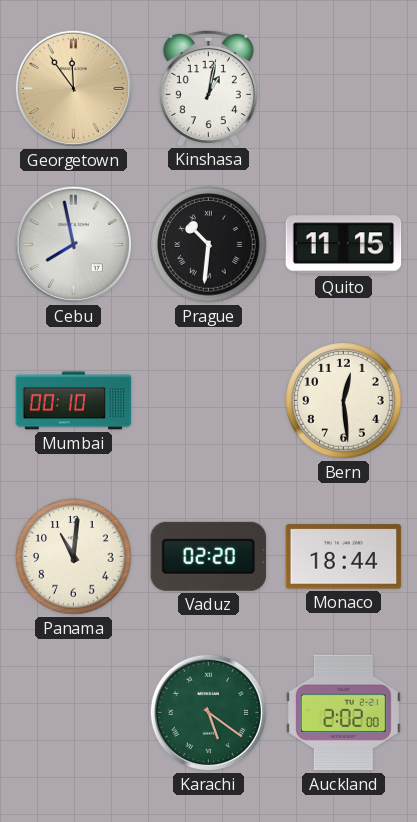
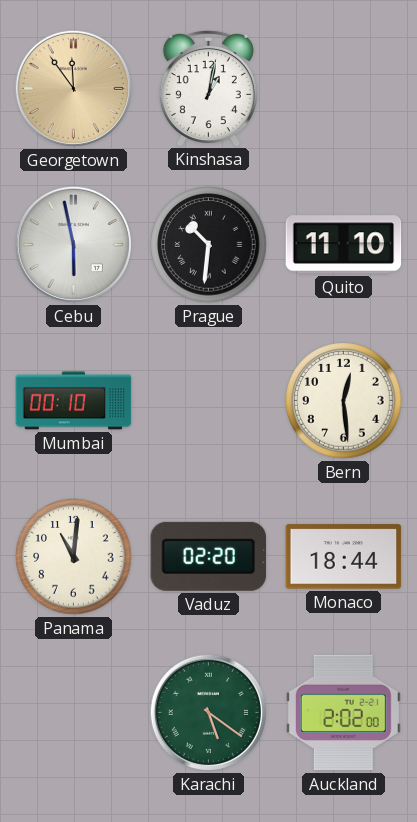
Cebu: 7:58 -> 5:58 (73, 244)
Quito: 11:15 -> 11:10 (344, 245)
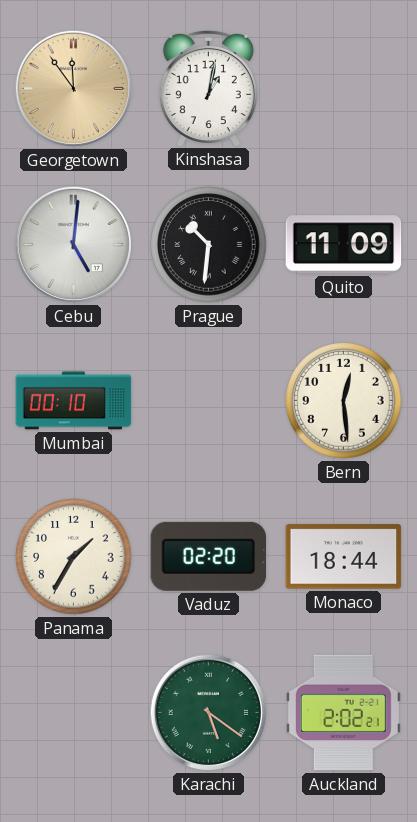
Cebu: 5:58 -> 5:01 (73, 244)
Quito: 11:10 -> 11:09 (344, 245)
Panama: 11:01 -> 1:35 (74, 557)
Auckland: 2:02:00 -> 2:02:21 (343, 713)
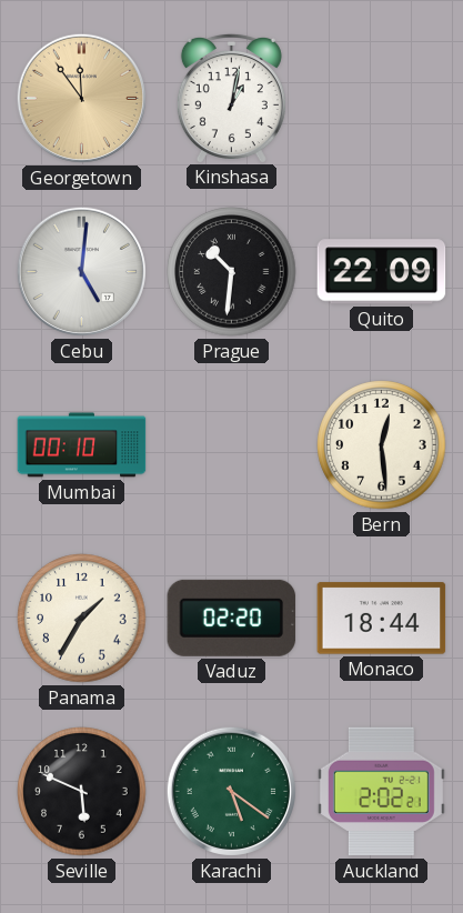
Quito: 11:09 -> 22:09 (382, 272)
Seville: none -> 5:49 (82, 792)
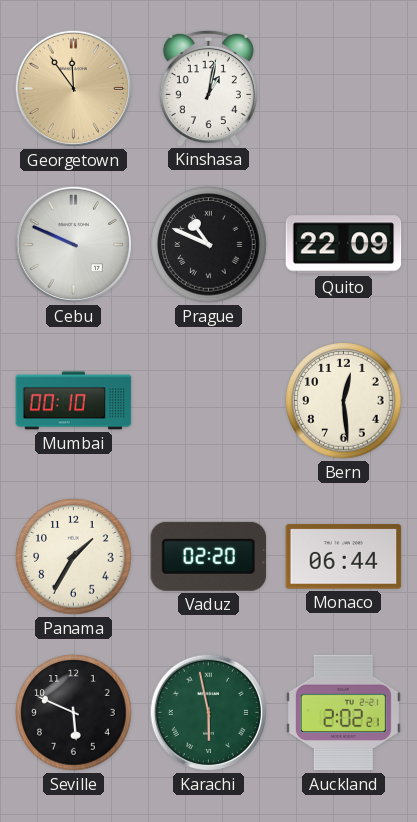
Cebu: 5:01 -> 9:49 (73, 244)
Prague: 10:31 -> 10:49 (209, 245)
Monaco: 18:44 -> 06:44 (344, 557)
Karachi: 5:21 -> 5:58 (208, 712)
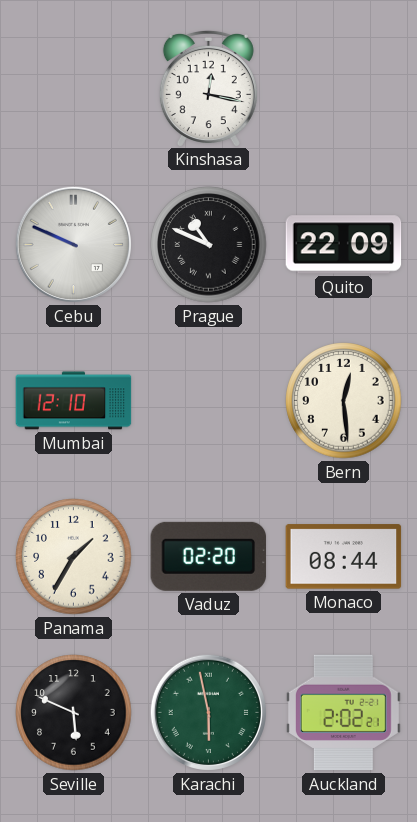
Georgetown: 11:54 -> none (73, 88)
Kinshasa: 1:02 -> 12:17 (208, 88)
Mumbai: 00:10 -> 12:10 (74, 401)
Monaco: 06:44 -> 08:44 (344, 557)
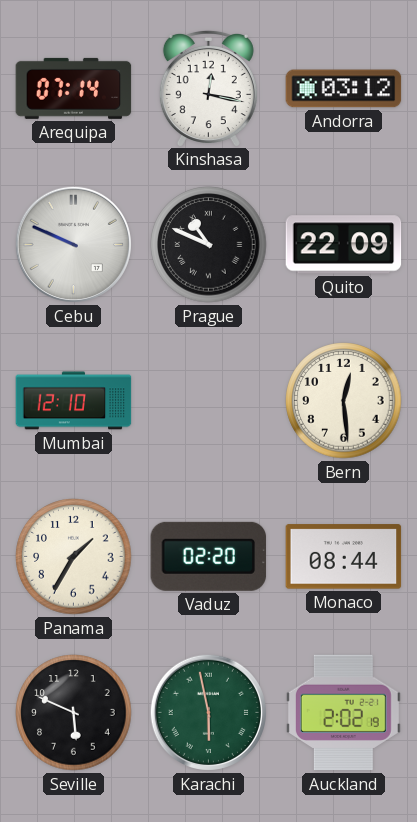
Arequipa: none -> 07:14 (74, 88)
Andorra: none -> 03:12 (344, 89)
Auckland: 2:02:21 -> 2:02:19 (343, 713)
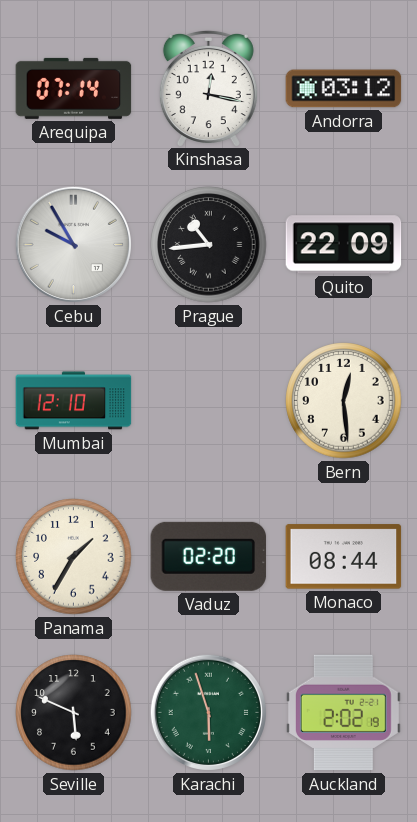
Cebu: 9:49 -> 9:55 (73, 244)
Prague: 10:49 -> 10:44 (209, 245)
Karachi: 5:58 -> 5:57 (208, 712)
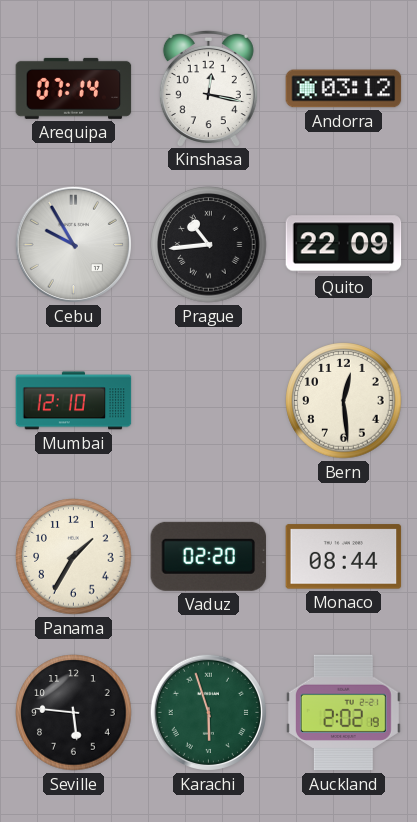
Seville: 5:49 -> 5:46 (74, 713)
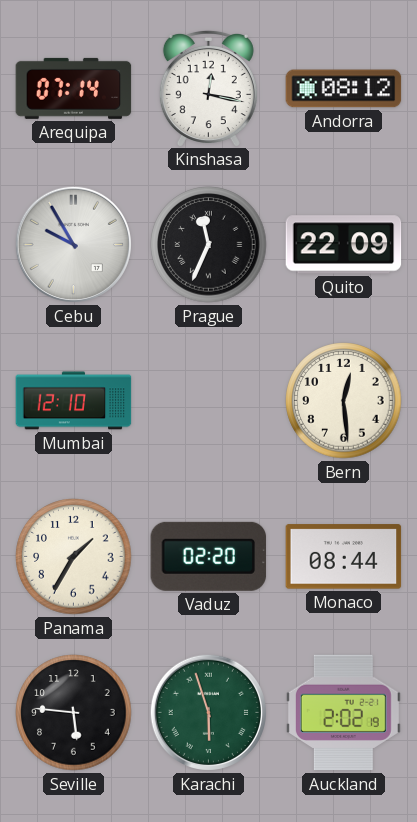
Andorra: 03:12 -> 08:12 (344, 89)
Prague: 10:44 -> 11:34 (209, 245)
